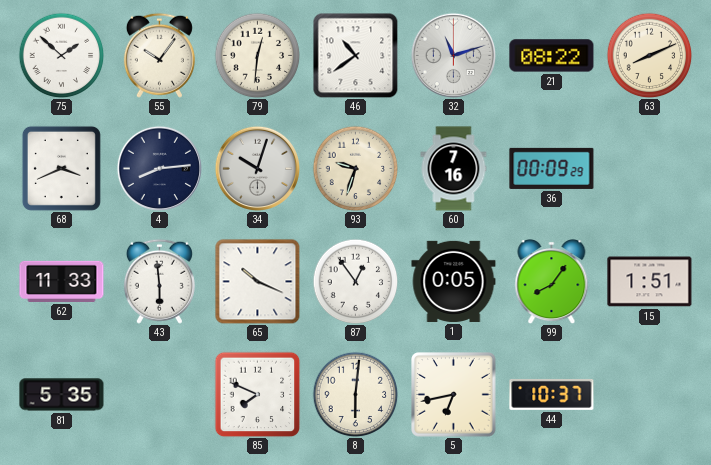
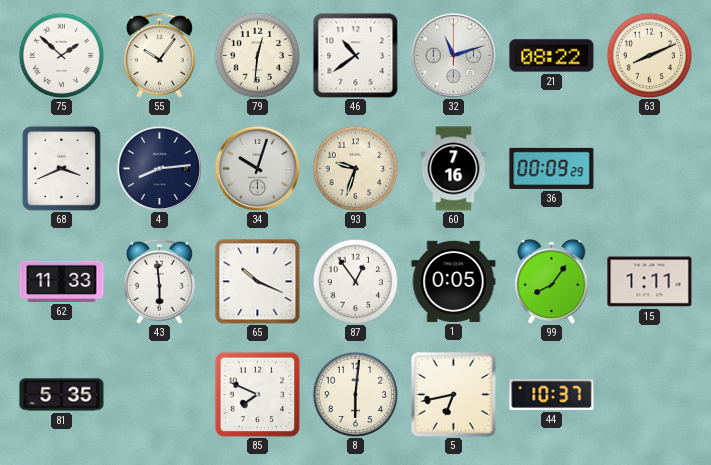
15: 1:51 -> 1:11 (650, 282)
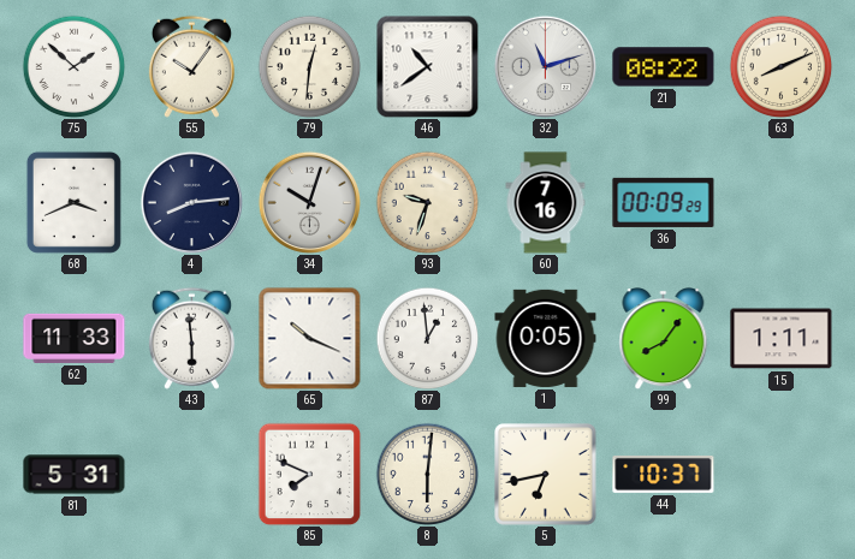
87: 12:54 -> 12:59 (427, 338)
81: 5:35 -> 5:31 (75, 475)
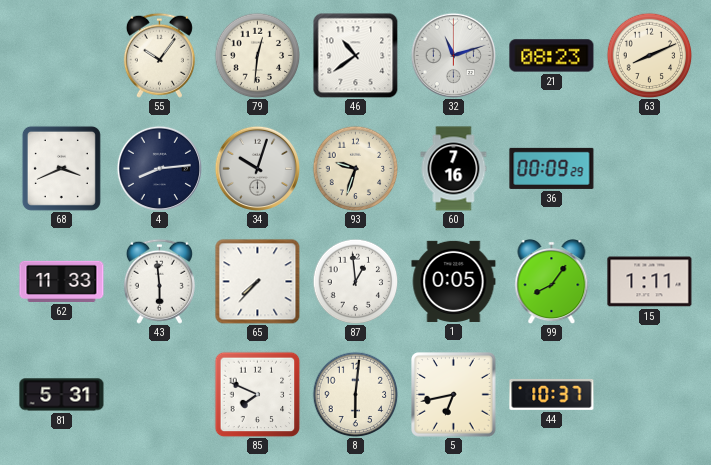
75: 1:52 -> none (73, 66)
21: 08:22 -> 08:23 (552, 56)
65: 10:19 -> 7:37 (258, 282)
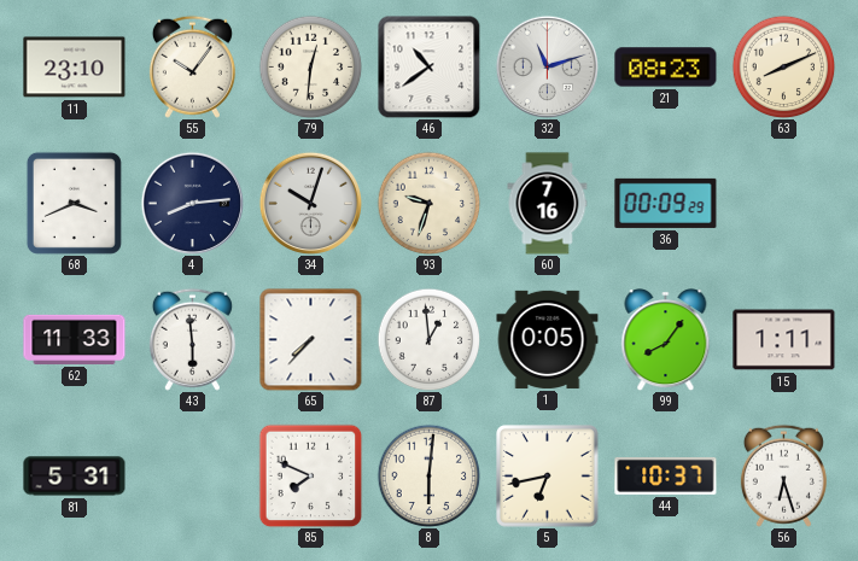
11: none -> 23:10 (75, 68)
56: none -> 6:27 (783, 475)
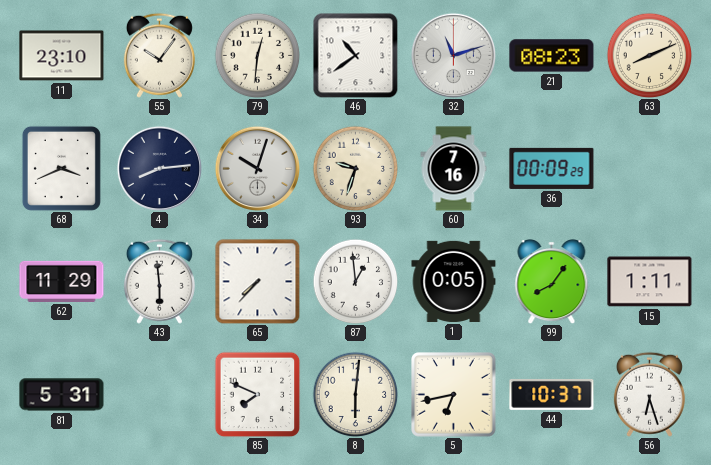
62: 11:33 -> 11:29 (62, 281)
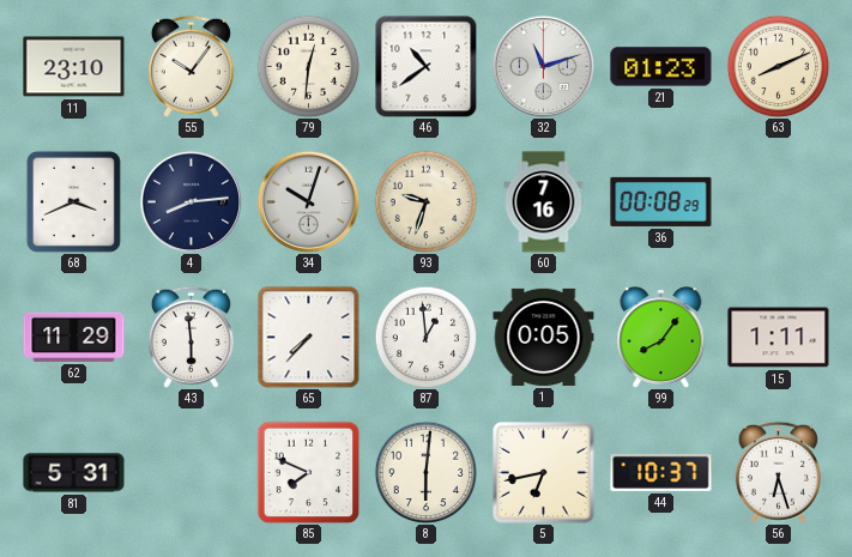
21: 08:23 -> 01:23 (661, 67)
36: 00:09 -> 00:08 (661, 201)
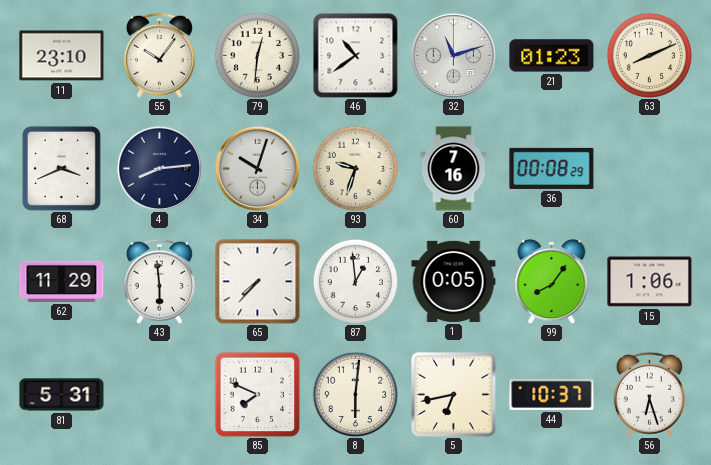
15: 1:11 -> 1:06 (650, 282)
